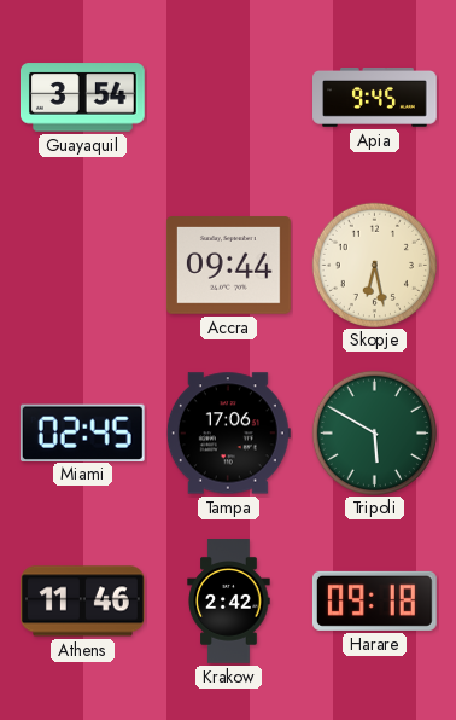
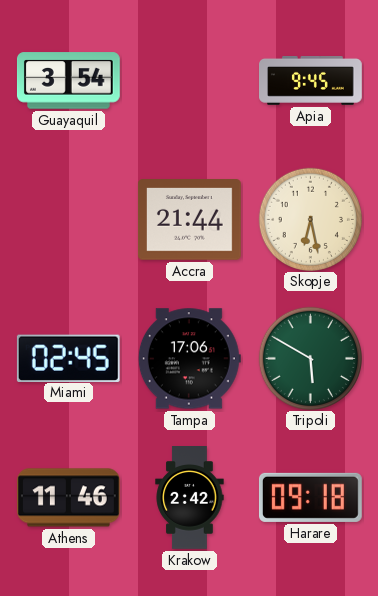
Accra: 09:44 -> 21:44 (189, 220)
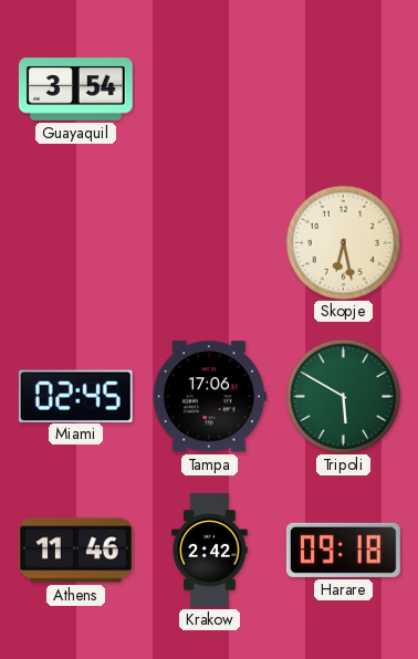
Apia: 9:45 -> none (311, 81)
Accra: 21:44 -> none (189, 220)
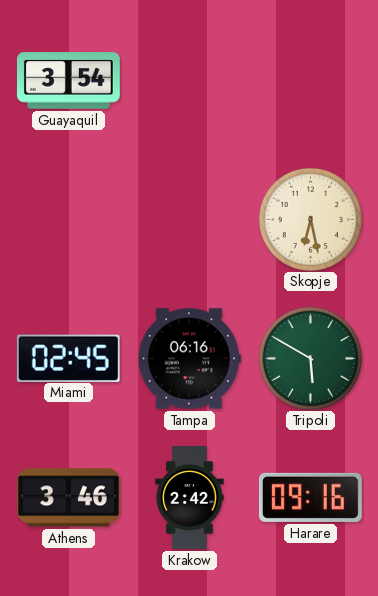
Tampa: 17:06 -> 06:16 (189, 359)
Athens: 11:46 -> 3:46 (69, 498)
Harare: 09:18 -> 09:16 (310, 497)
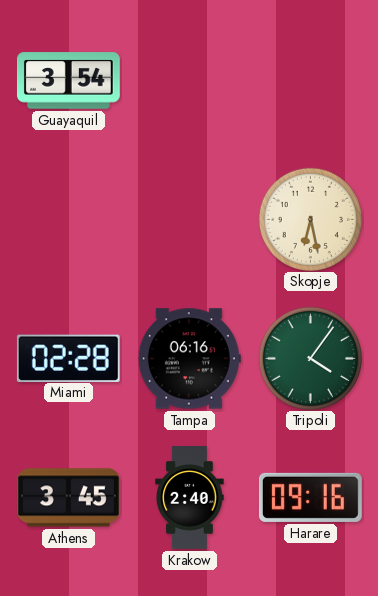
Miami: 02:45 -> 02:28 (68, 358)
Tripoli: 5:50 -> 4:06 (310, 358)
Athens: 3:46 -> 3:45 (69, 498)
Krakow: 2:42 -> 2:40 (190, 498)
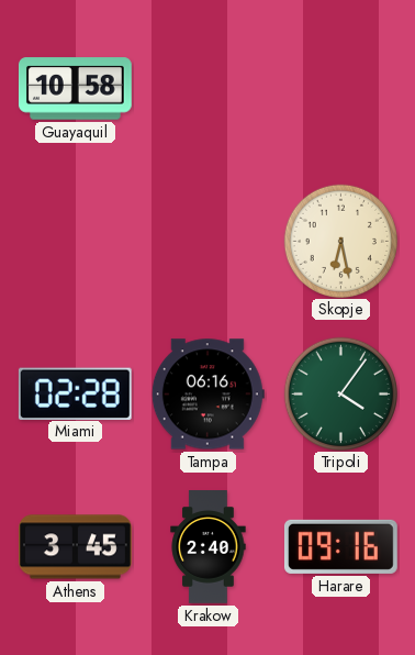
Guayaquil: 3:54 -> 10:58 (75, 89)
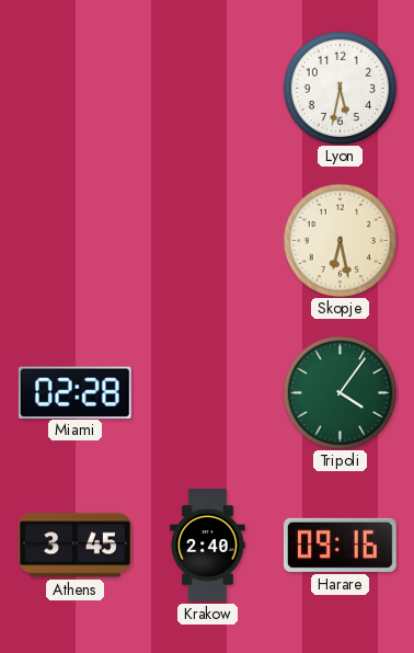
Guayaquil: 10:58 -> none (75, 89)
Lyon: none -> 5:32 (340, 88)
Tampa: 06:16 -> none (207, 395)
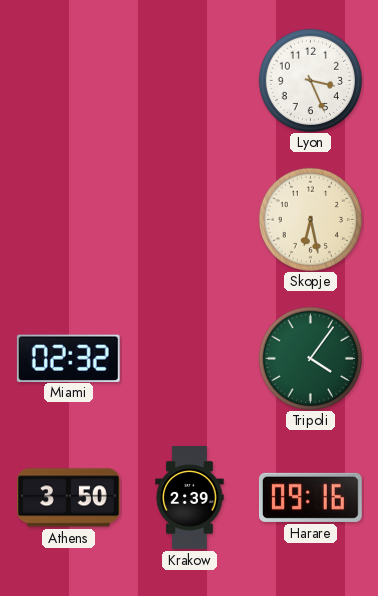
Lyon: 5:32 -> 3:26 (310, 80)
Miami: 02:28 -> 02:32 (68, 358)
Athens: 3:45 -> 3:50 (69, 498)
Krakow: 2:40 -> 2:39 (190, 498)
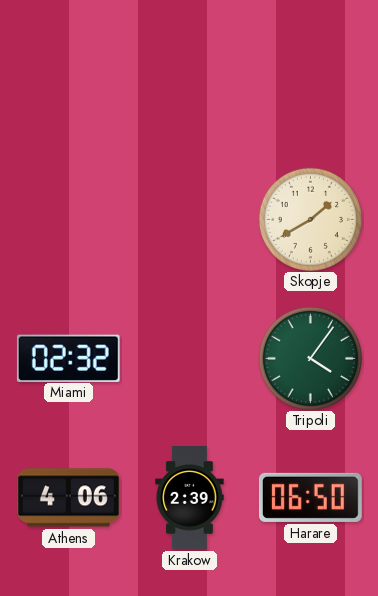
Lyon: 3:26 -> none (310, 80)
Skopje: 6:28 -> 1:40 (310, 219)
Athens: 3:50 -> 4:06 (69, 498)
Harare: 09:16 -> 06:50 (310, 497)
